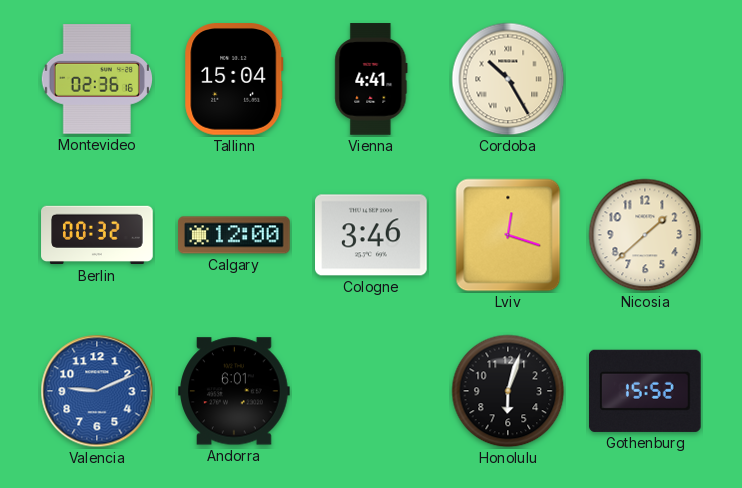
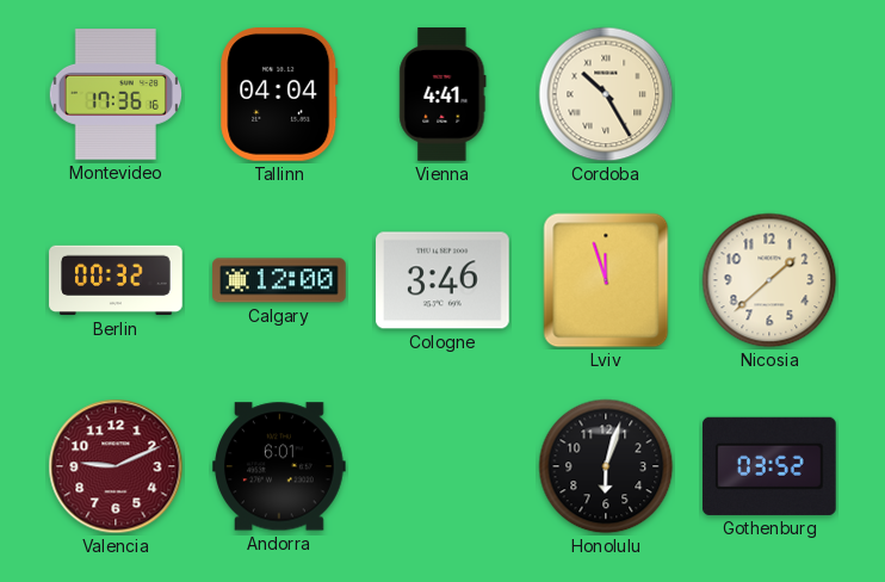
Montevideo: 02:36 -> 17:36 (116, 94)
Tallinn: 15:04 -> 04:04 (279, 94)
Lviv: 12:18 -> 11:57 (606, 280)
Valencia dial: blue -> burgundy (116, 466)
Gothenburg: 15:52 -> 03:52 (770, 466)
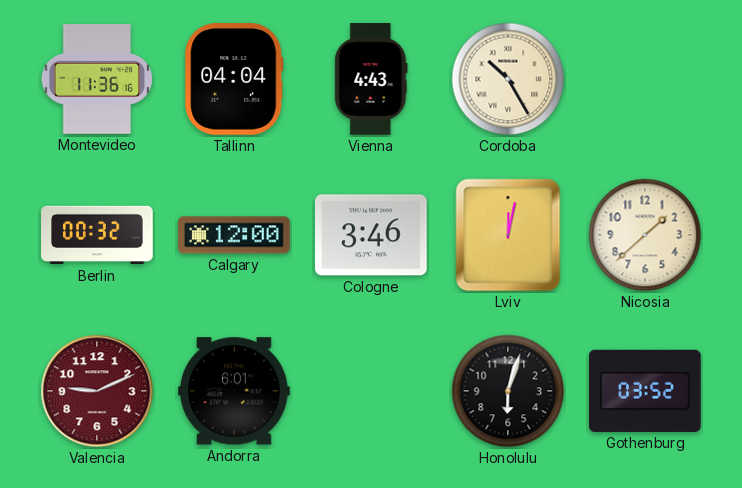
Montevideo: 17:36 -> 11:36 (97, 79)
Vienna: 4:41 -> 4:43 (371, 79)
Lviv: 11:57 -> 12:02 (508, 235)
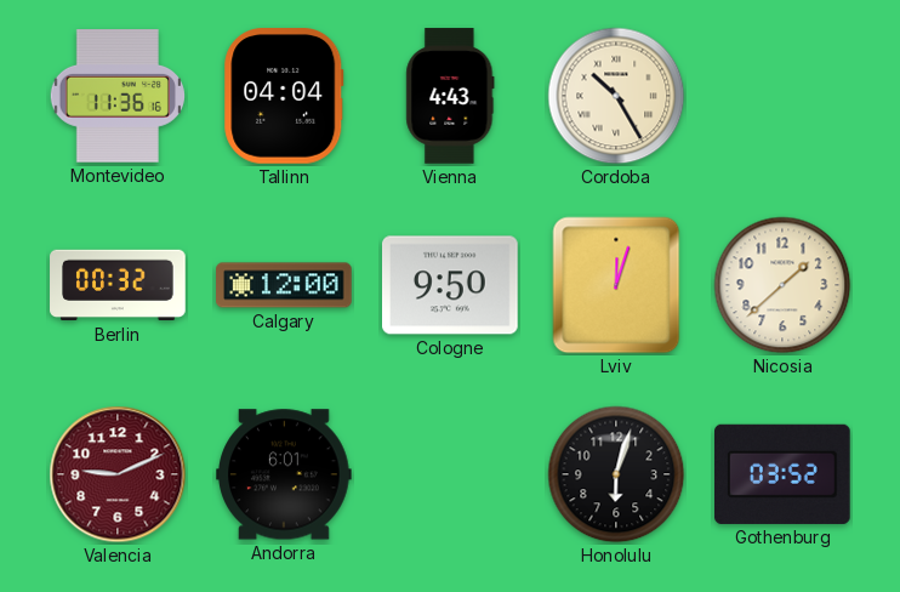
Cologne: 3:46 -> 9:50 (451, 285)
Lviv: 12:02 -> 12:03 (616, 285)
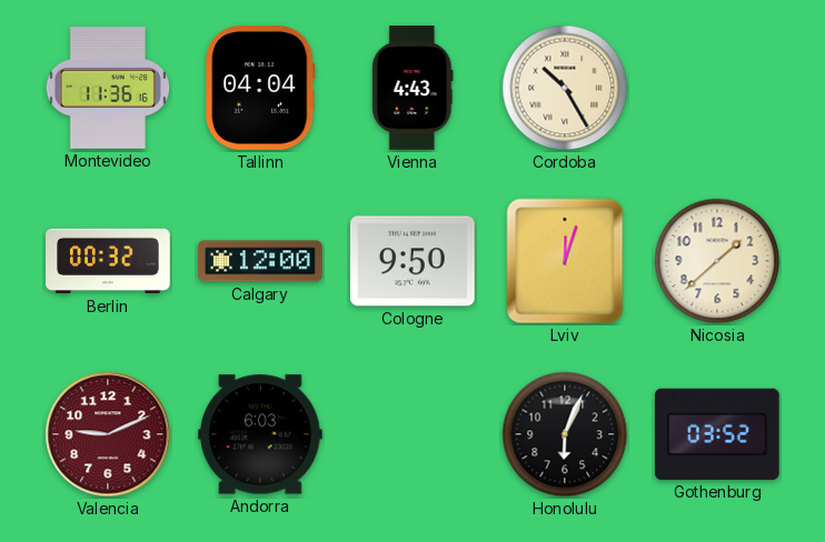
Andorra: 6:01 -> 6:03 (261, 434)
Honolulu: 6:03 -> 6:04 (565, 434)
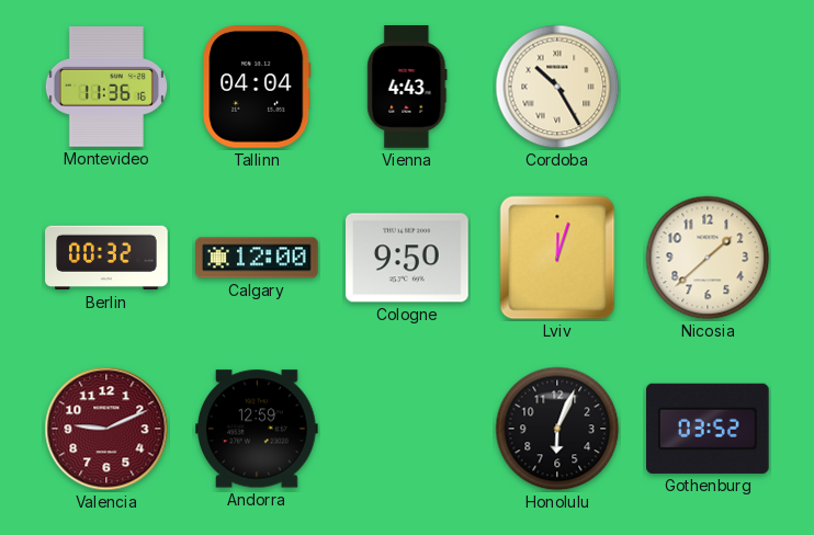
Andorra: 6:03 -> 12:59 (258, 429)
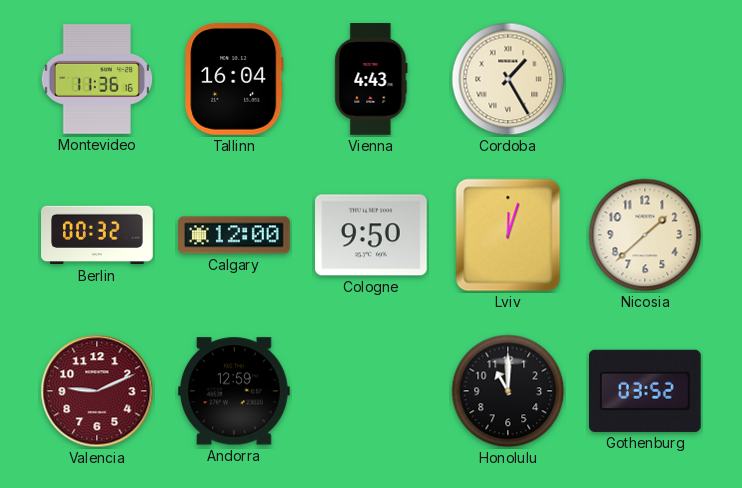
Tallinn: 04:04 -> 16:04 (234, 79)
Cordoba: 10:25 -> 1:25 (508, 79)
Honolulu: 6:04 -> 11:00 (508, 391)
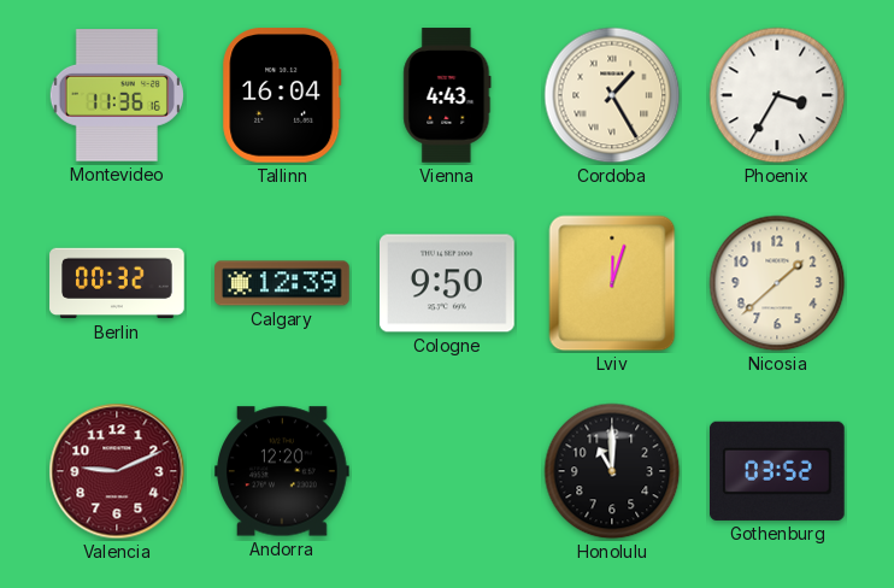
Phoenix: none -> 3:35 (777, 95)
Calgary: 12:00 -> 12:39 (282, 283)
Andorra: 12:59 -> 12:20 (283, 471)
